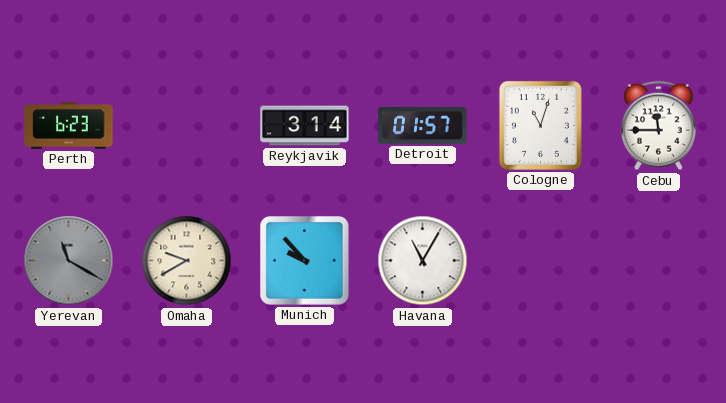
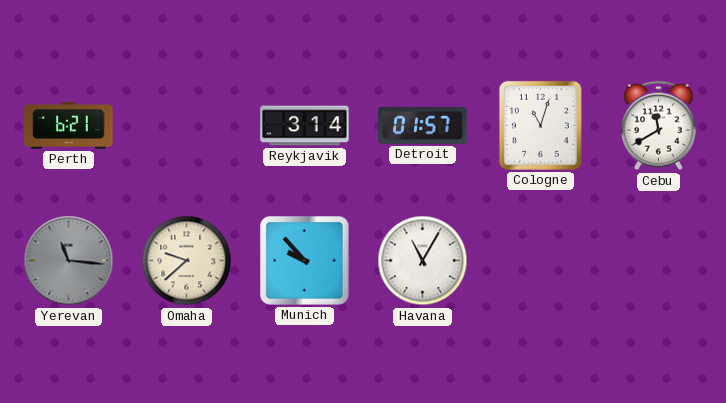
Perth: 6:23 -> 6:21 (69, 126)
Cebu: 11:45 -> 11:40 (658, 126)
Yerevan: 11:20 -> 11:16 (69, 261)
Omaha: 9:40 -> 9:38 (187, 261)
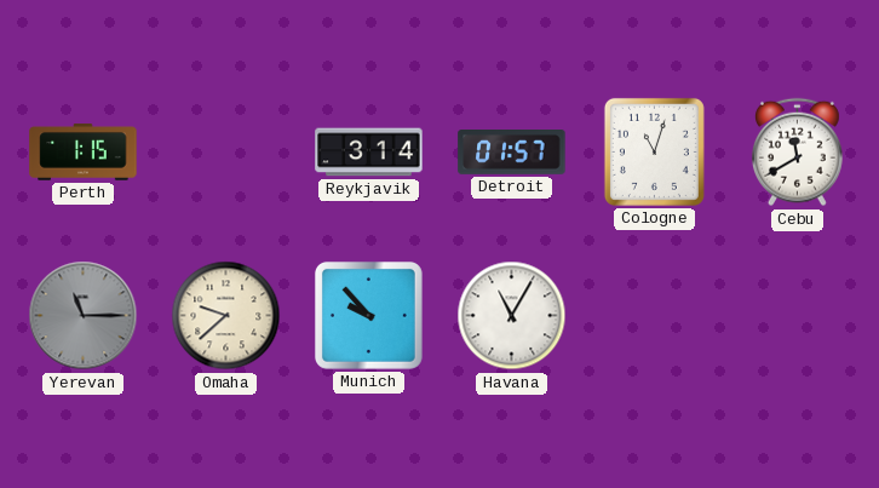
Perth: 6:21 -> 1:15 (84, 153)
Yerevan: 11:16 -> 11:15 (84, 316)
